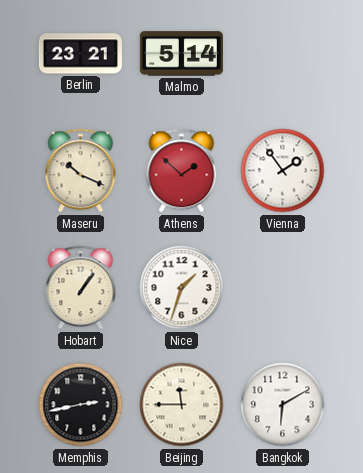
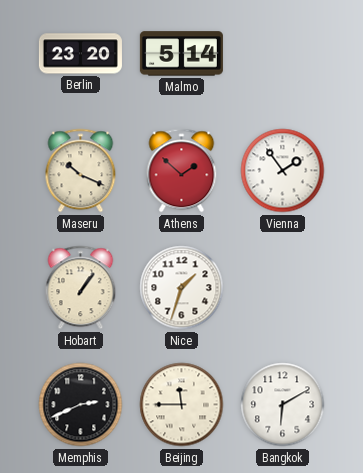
Berlin: 23:21 -> 23:20 (80, 54)
Memphis: 2:43 -> 2:41 (81, 405)
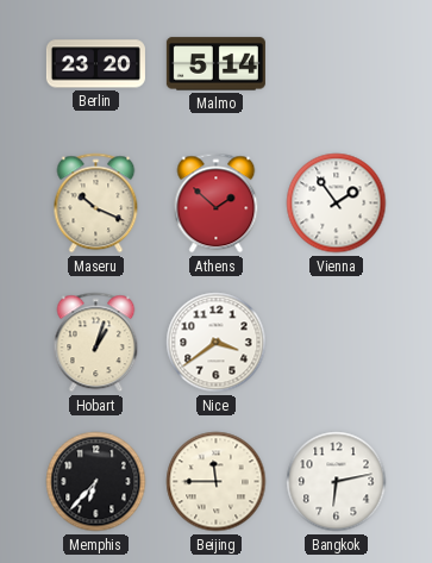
Hobart: 1:06 -> 1:03 (96, 343)
Nice: 1:33 -> 3:39 (217, 343)
Memphis: 2:41 -> 6:37 (96, 482)
Bangkok: 6:10 -> 6:13 (337, 482)
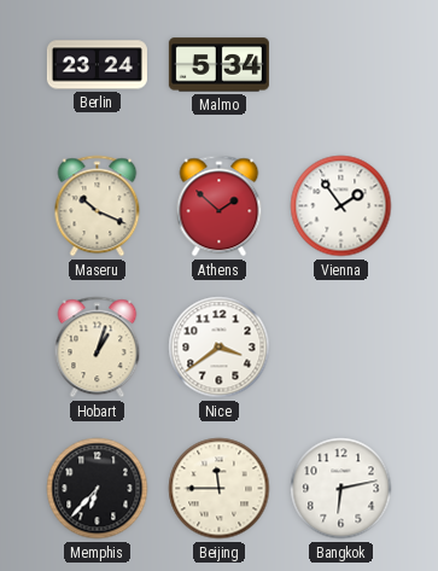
Berlin: 23:20 -> 23:24 (97, 65)
Malmo: 5:14 -> 5:34 (218, 65)
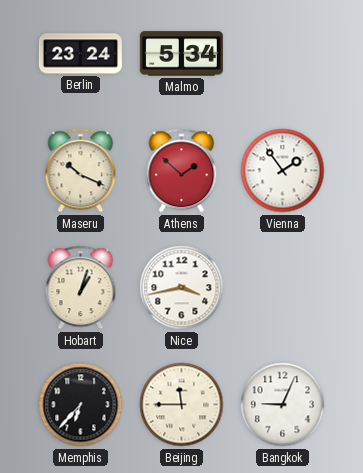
Nice: 3:39 -> 3:43 (182, 288)
Bangkok: 6:13 -> 9:04 (283, 405)
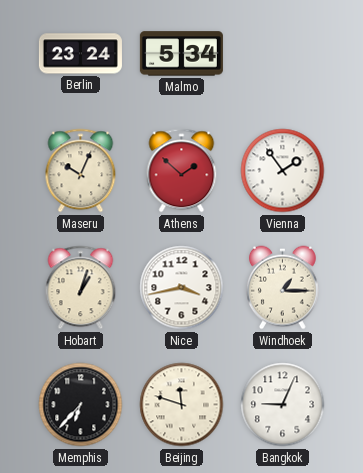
Maseru: 10:19 -> 10:04 (81, 171)
Windhoek: none -> 1:15 (282, 288)
Beijing: 11:45 -> 11:48 (182, 405)
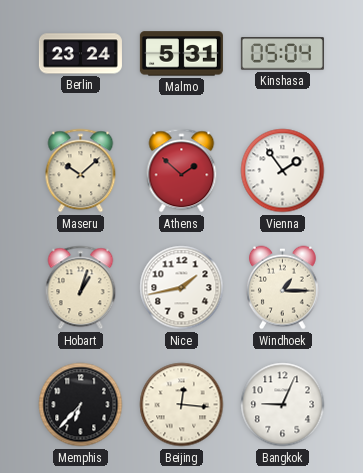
Malmo: 5:34 -> 5:31 (181, 54)
Kinshasa: none -> 05:04 (282, 54)
Maseru: 10:04 -> 10:08 (81, 171)
Nice: 3:43 -> 1:43 (182, 288)
Beijing: 11:48 -> 12:16 (182, 405)
